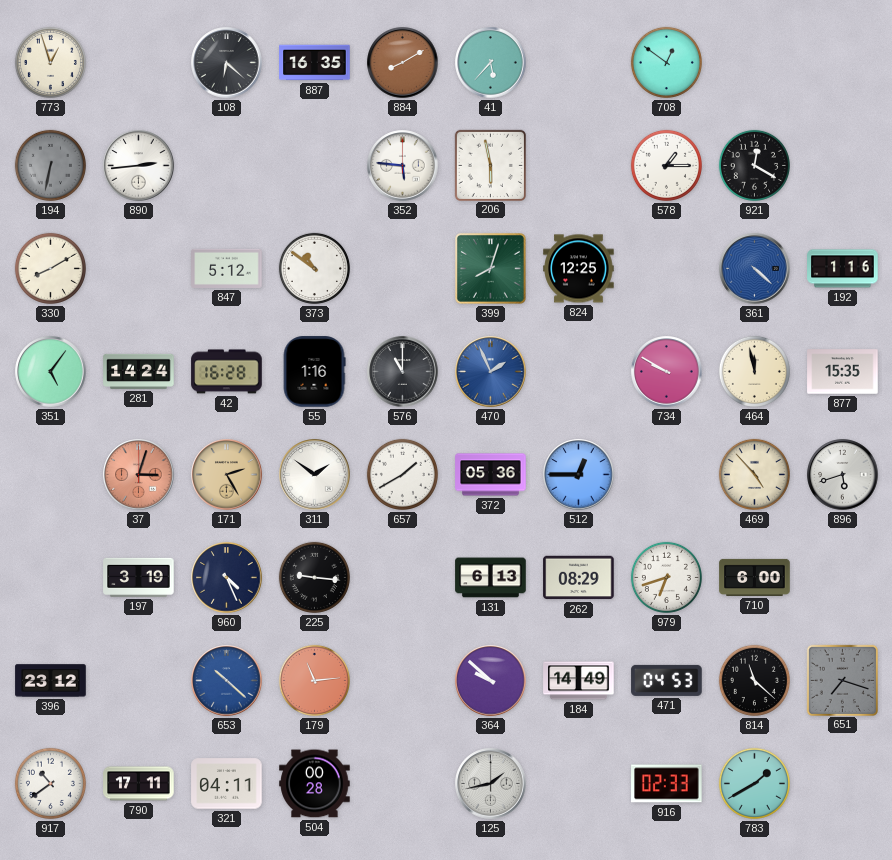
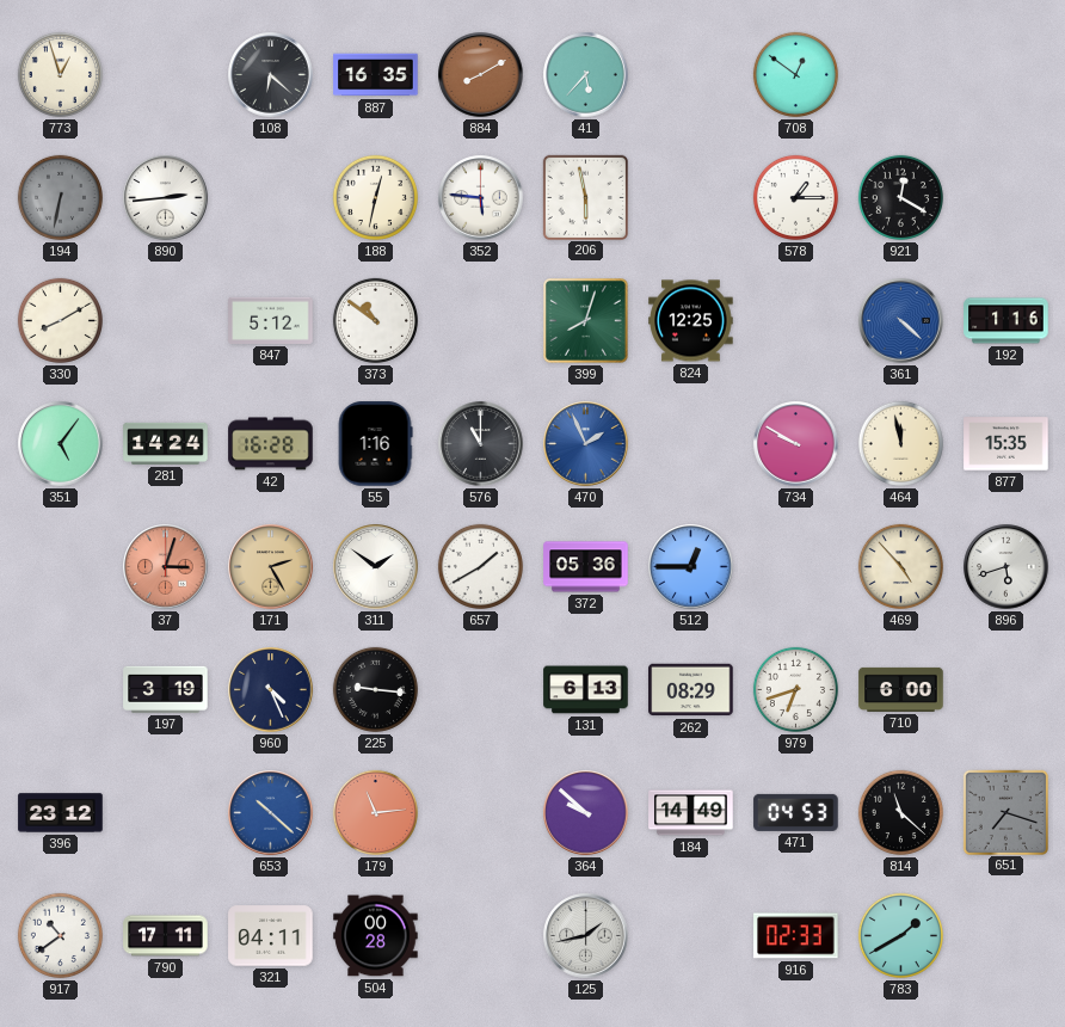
188: none -> 12:32 (375, 197)
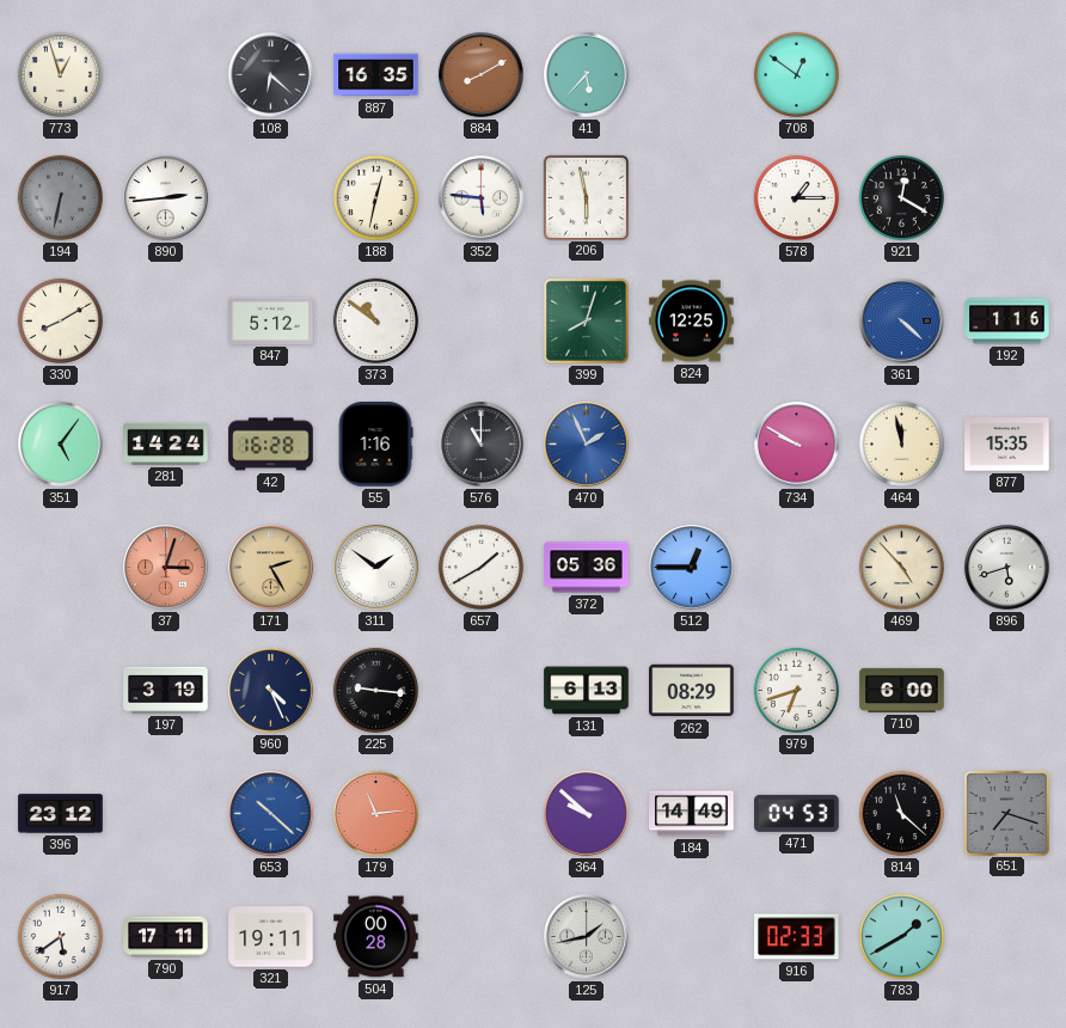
917: 10:39 -> 5:39 (60, 936)
321: 04:11 -> 19:11 (271, 937)
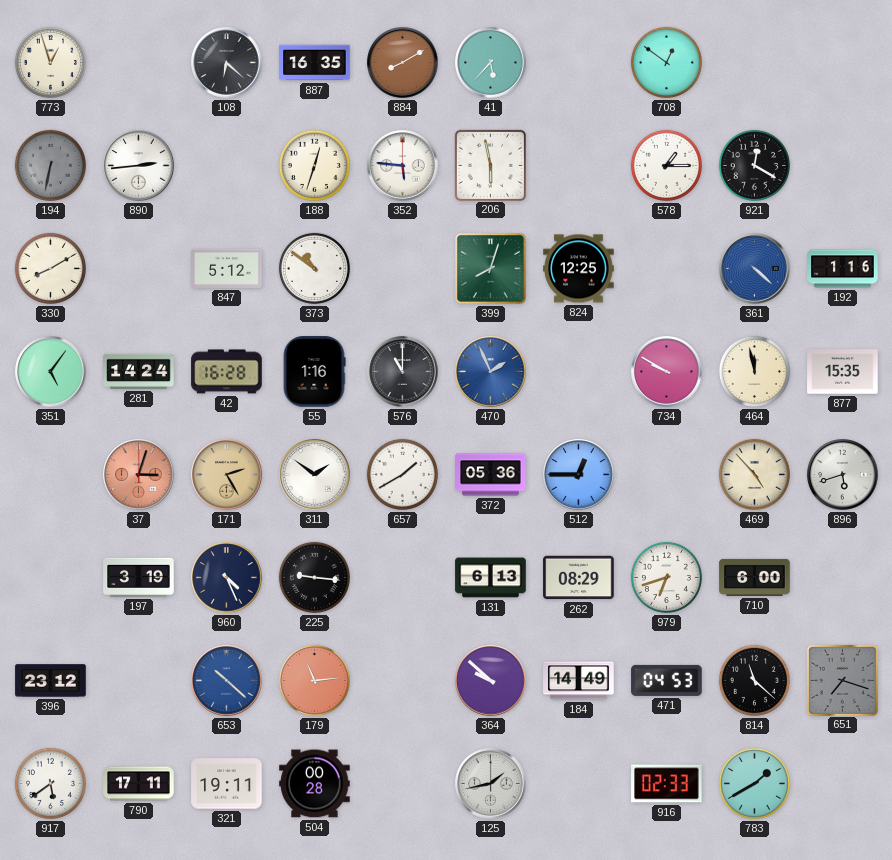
188: 12:32 -> 12:33 (314, 165)
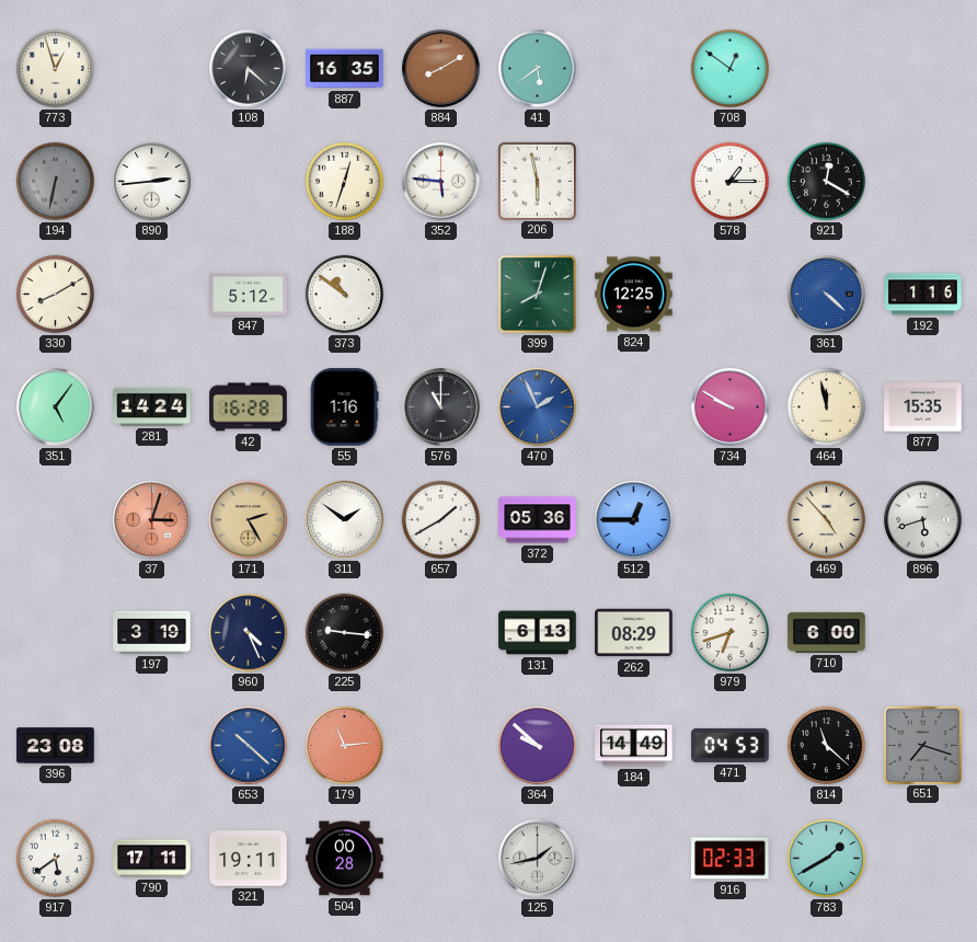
41: 5:37 -> 5:39 (538, 69)
396: 23:12 -> 23:08 (56, 746)
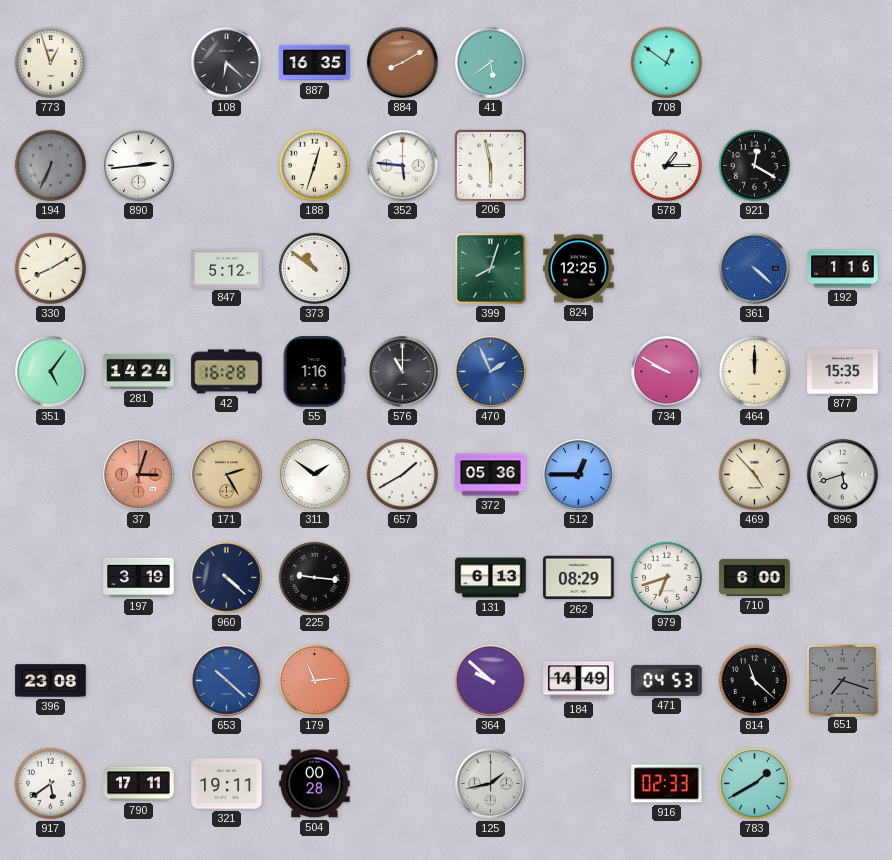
194: 6:32 -> 6:34 (50, 165)
464: 11:58 -> 12:00 (754, 371)
960: 4:26 -> 4:22 (227, 578)
